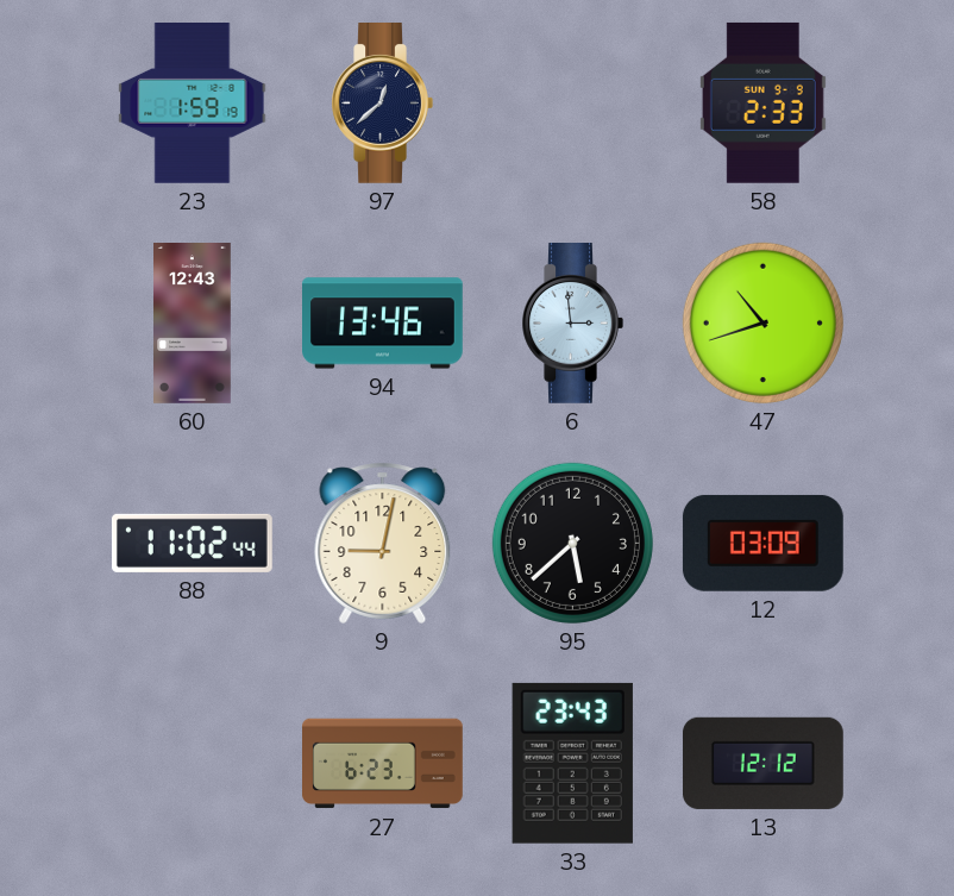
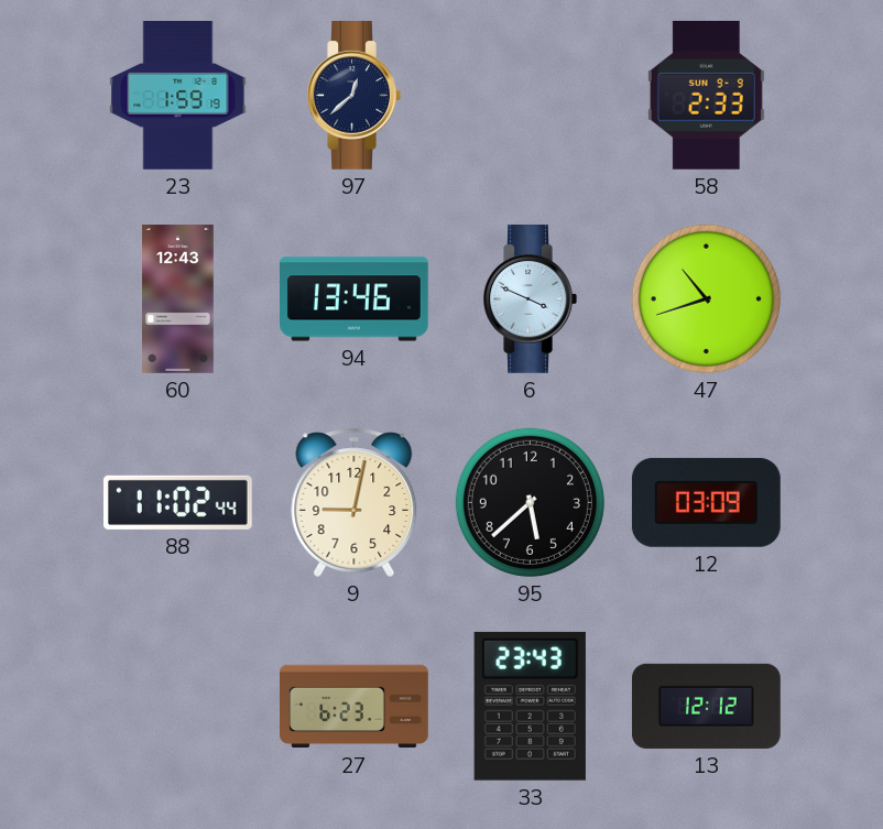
6: 2:59 -> 3:49 (530, 299)
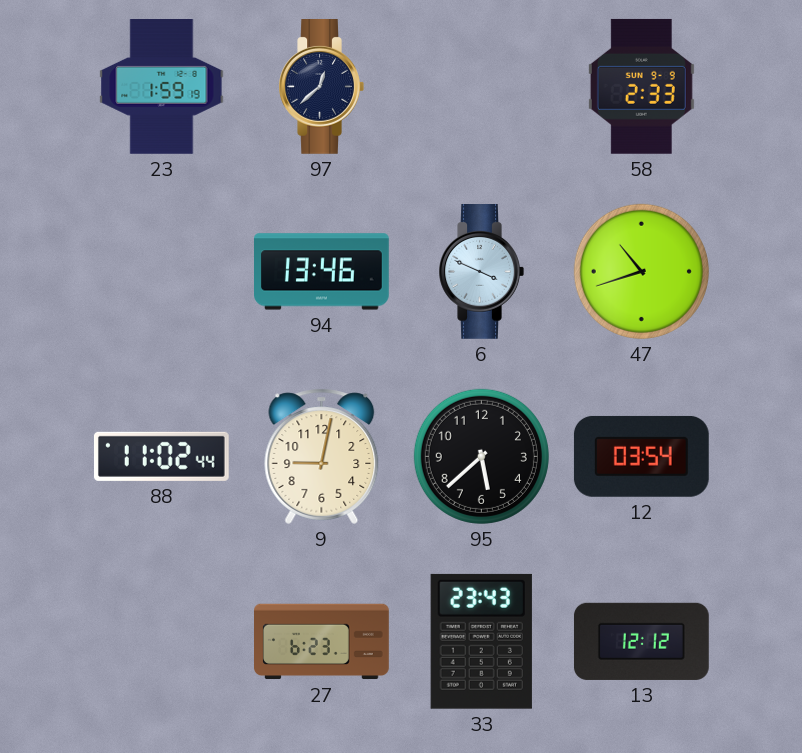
60: 12:43 -> none (178, 299)
12: 03:09 -> 03:54 (641, 456)
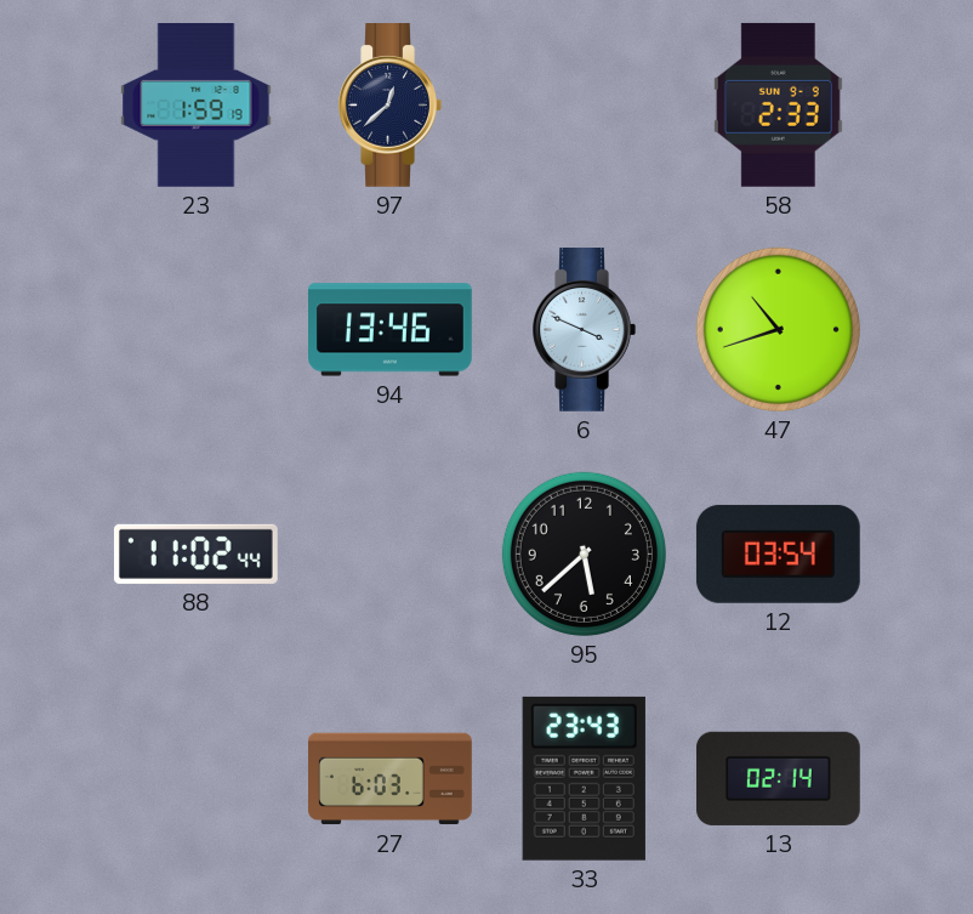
9: 9:02 -> none (322, 456)
27: 6:23 -> 6:03 (391, 779)
13: 12:12 -> 02:14 (779, 778)
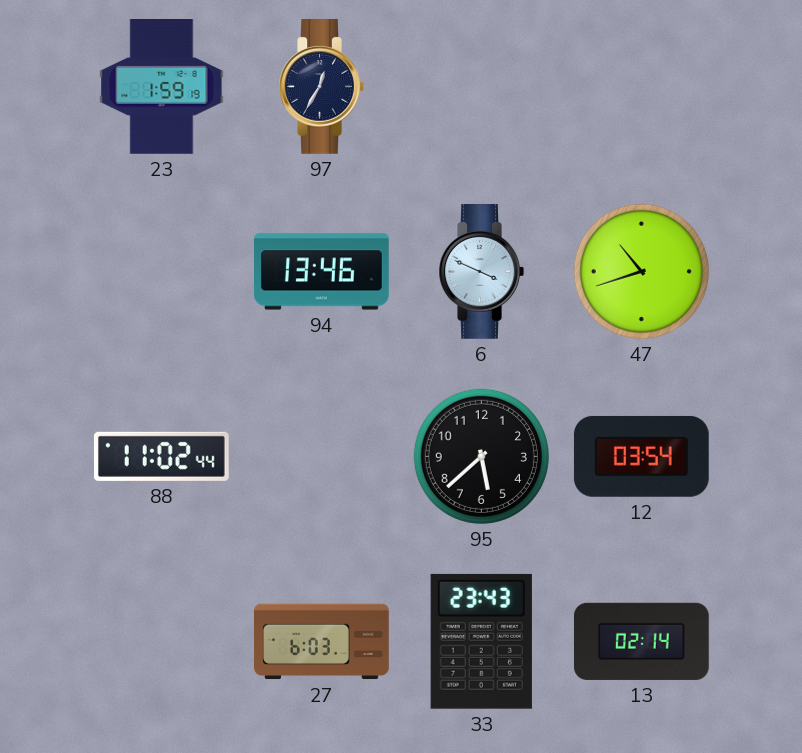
97: 12:38 -> 12:35 (321, 87)
58: 2:33 -> none (778, 104)
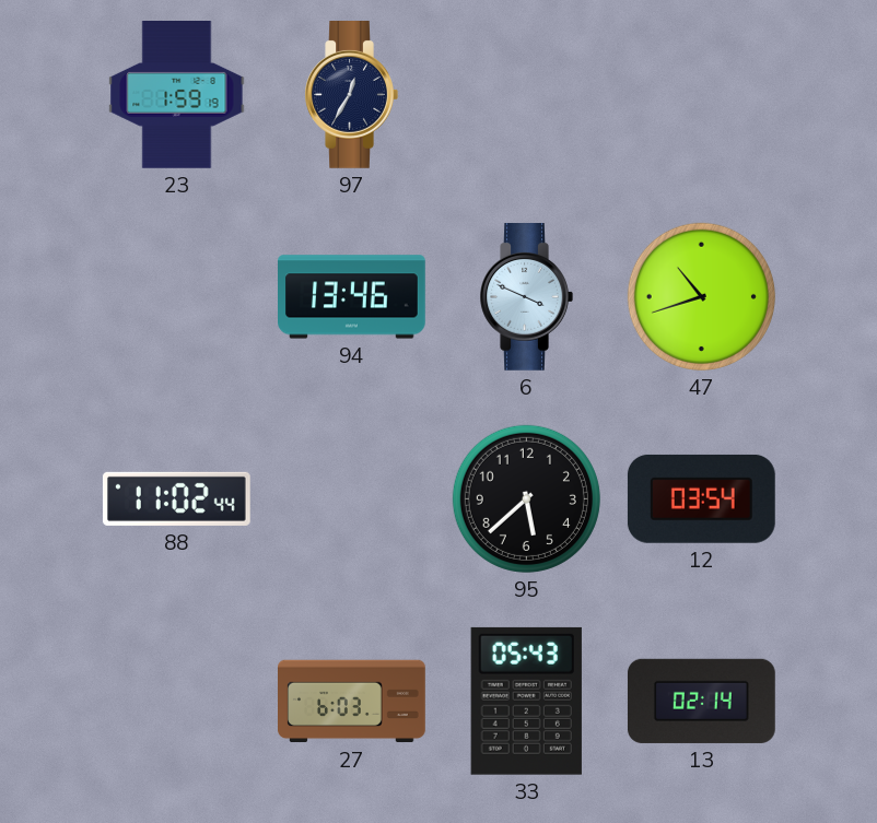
33: 23:43 -> 05:43 (526, 701)
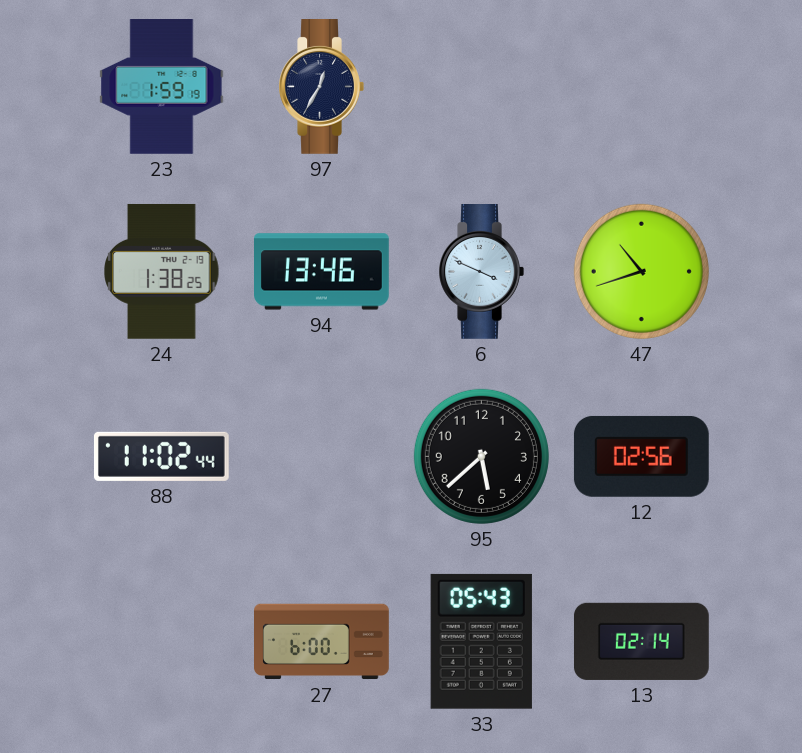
24: none -> 1:38 (162, 271)
12: 03:54 -> 02:56 (641, 456)
27: 6:03 -> 6:00 (322, 642)
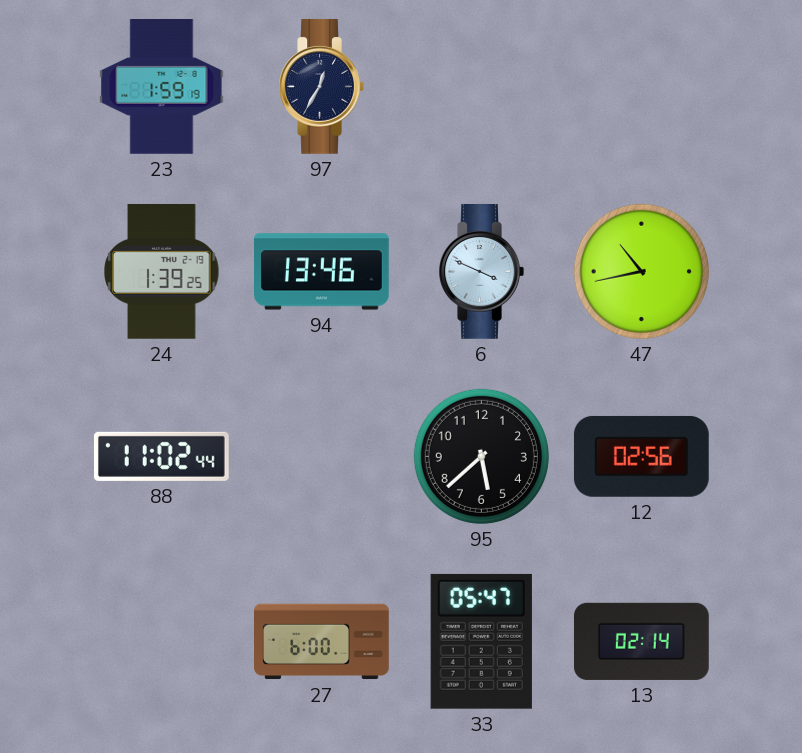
24: 1:38 -> 1:39 (162, 271)
47: 10:42 -> 10:43 (641, 271)
33: 05:43 -> 05:47 (481, 641)
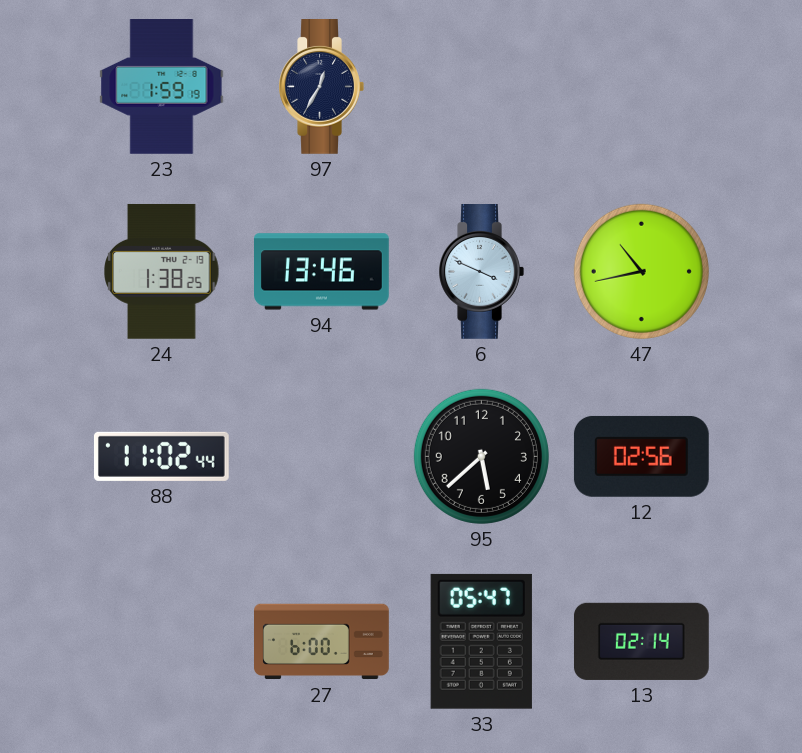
24: 1:39 -> 1:38 (162, 271)
